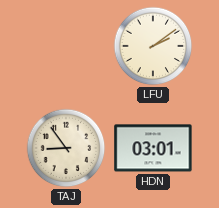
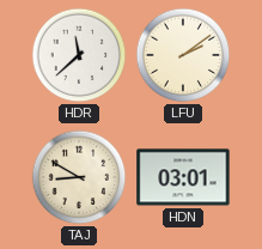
HDR: none -> 11:38 (79, 55)
TAJ: 8:54 -> 8:50 (79, 177)
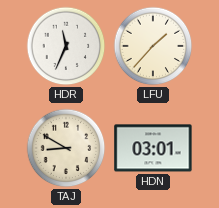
HDR: 11:38 -> 11:34 (66, 46)
LFU: 2:09 -> 1:37 (153, 46)
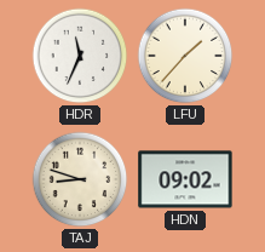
TAJ: 8:50 -> 8:48 (80, 179)
HDN: 03:01 -> 09:02 (185, 179)
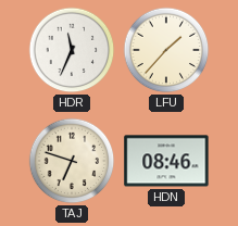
TAJ: 8:48 -> 6:48 (72, 161)
HDN: 09:02 -> 08:46 (166, 161)
